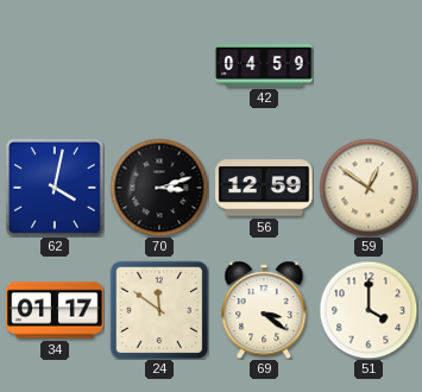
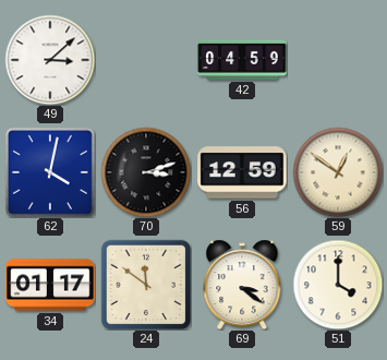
49: none -> 3:08 (50, 60)
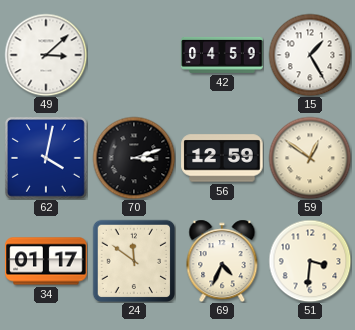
15: none -> 1:25 (310, 55)
69: 3:21 -> 4:34 (222, 261)
51: 4:00 -> 3:31 (310, 261)
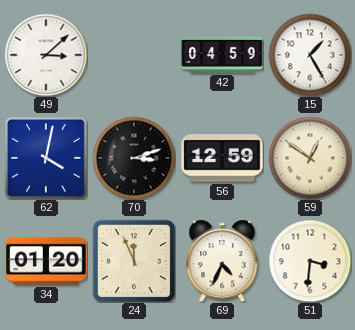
34: 01:17 -> 01:20 (46, 261)
24: 11:51 -> 11:56 (133, 260)
